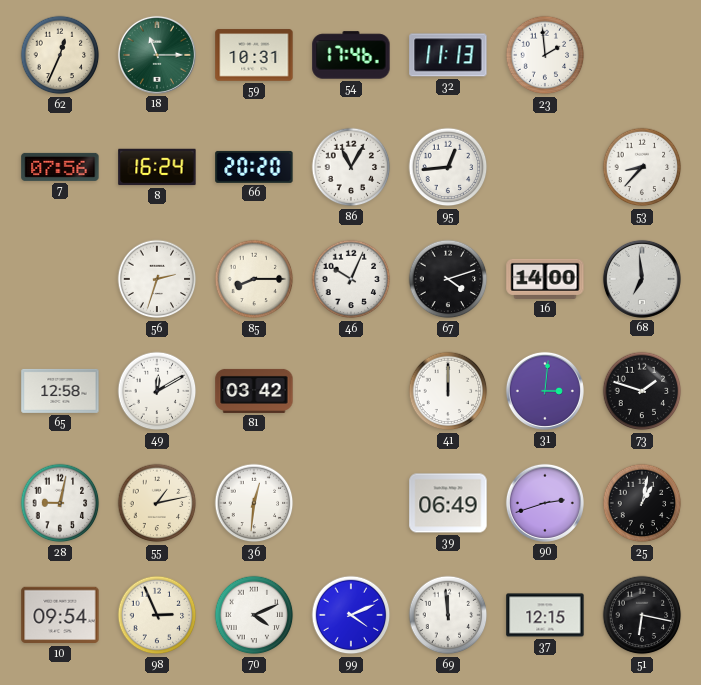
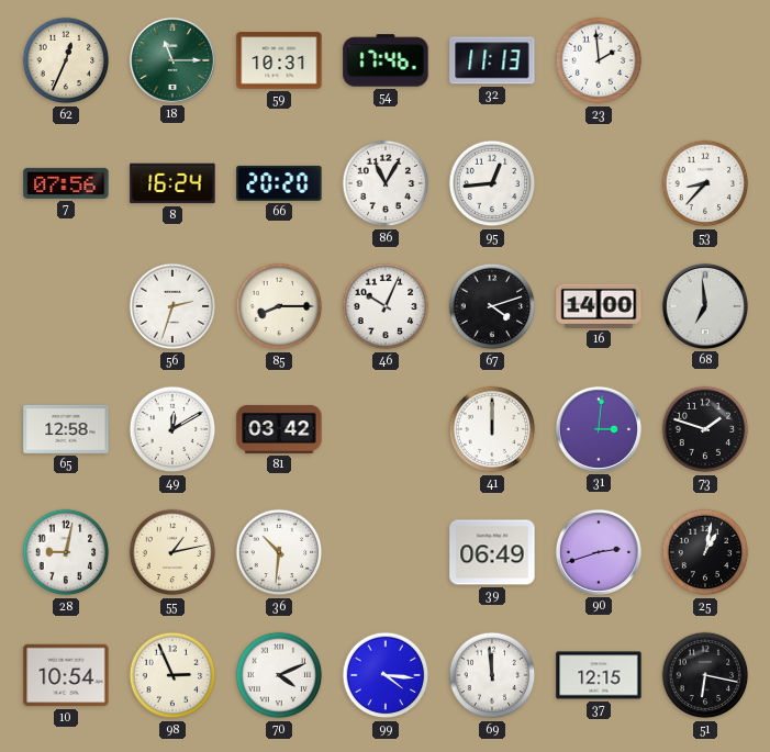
36: 12:31 -> 10:31 (279, 552)
10: 09:54 -> 10:54 (66, 675)
99: 4:11 -> 4:16 (386, 675)
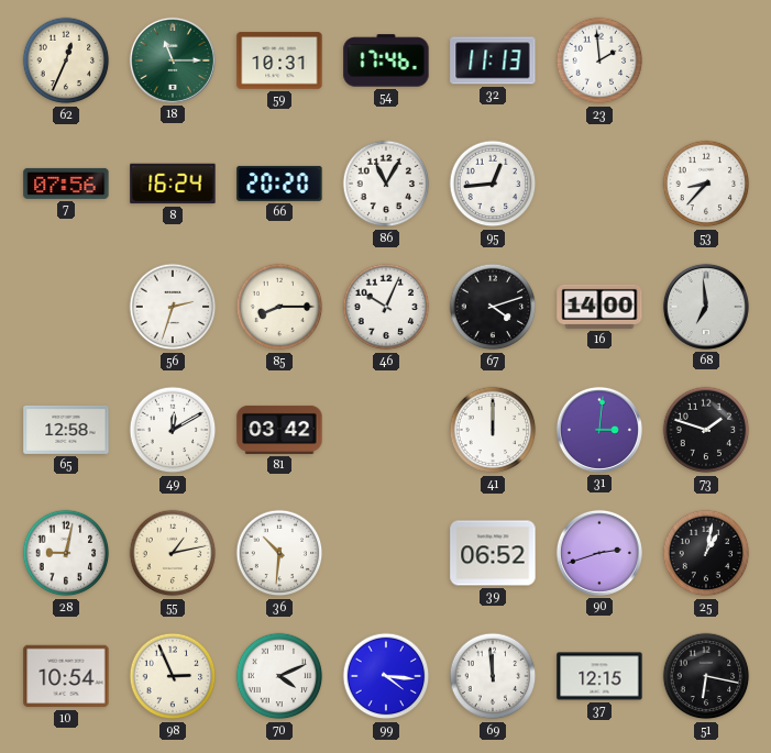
39: 06:49 -> 06:52 (493, 553)
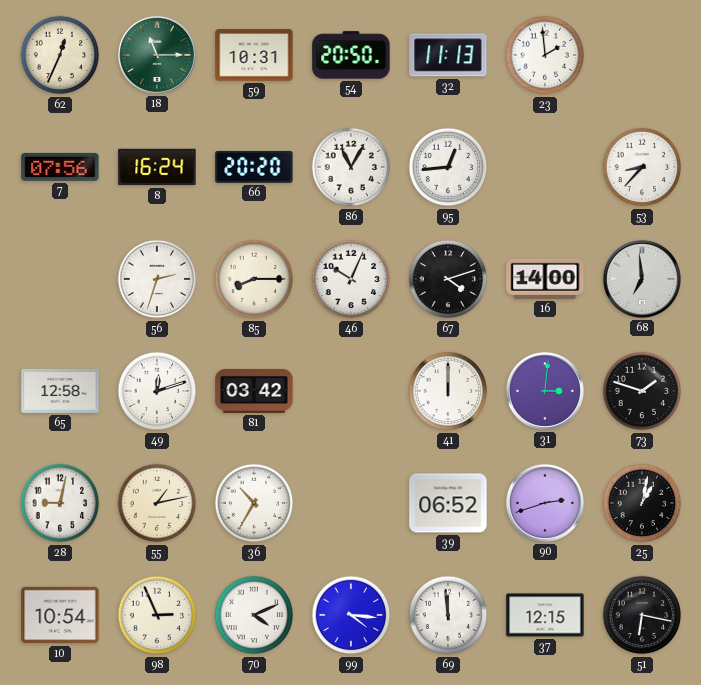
54: 17:46 -> 20:50 (351, 55)
49: 12:10 -> 12:12 (157, 391)
36: 10:31 -> 10:35 (254, 503)
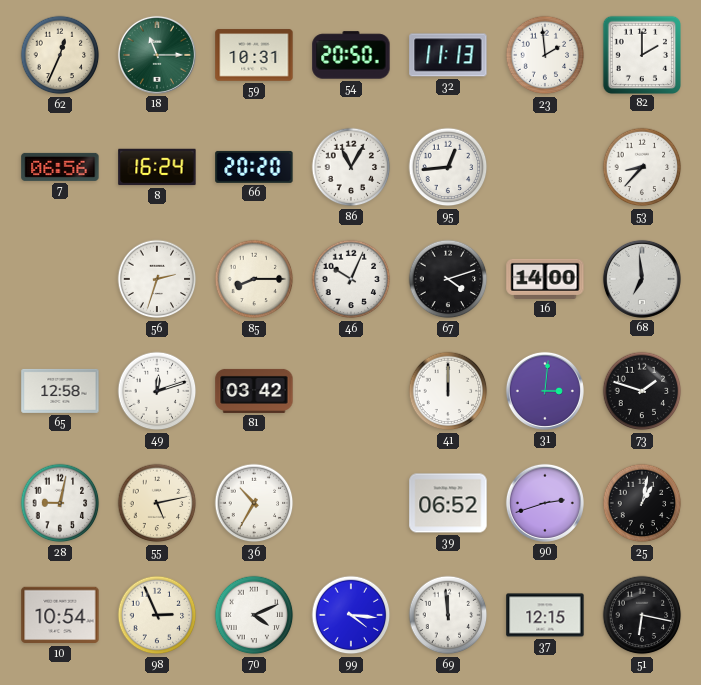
82: none -> 2:00 (641, 54)
7: 07:56 -> 06:56 (60, 167)
55: 1:13 -> 5:13 (157, 503)
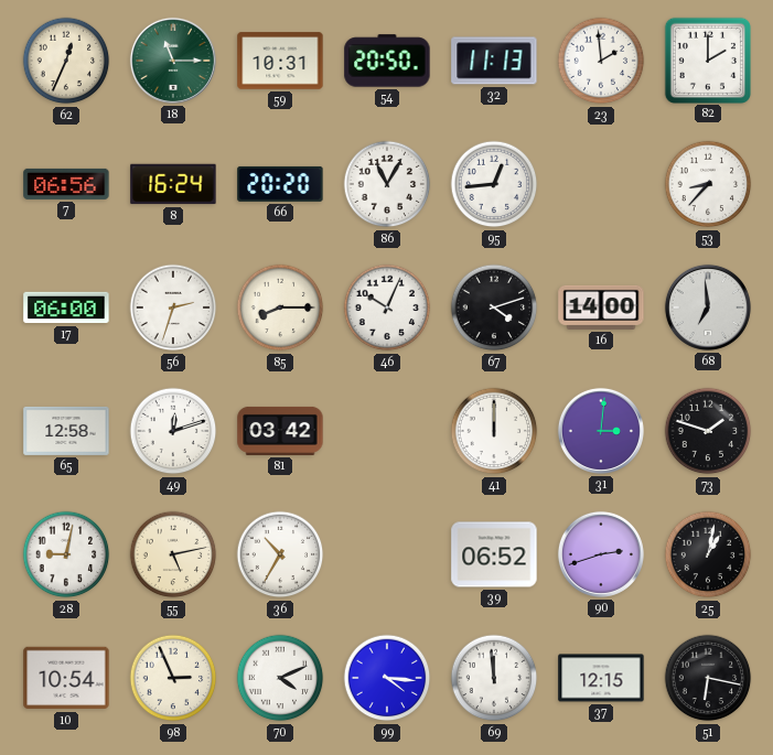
17: none -> 06:00 (66, 308)
